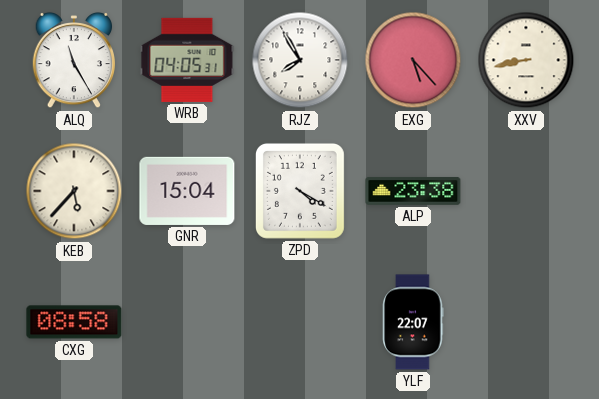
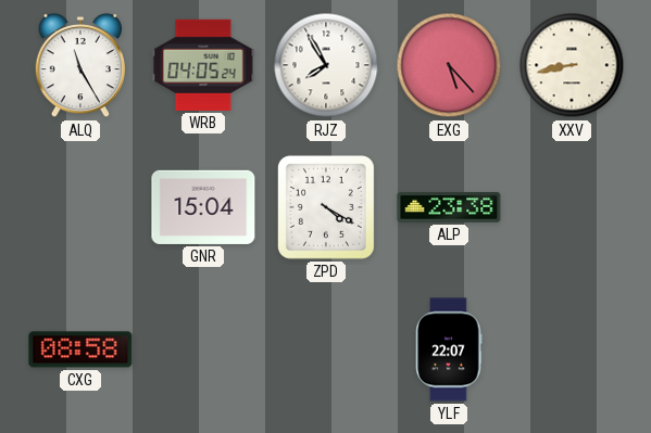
WRB: 04:05:31 -> 04:05:24 (203, 65)
KEB: 5:37 -> none (74, 191)
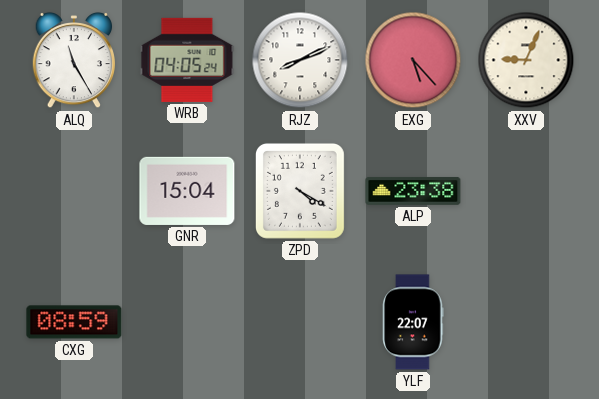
RJZ: 7:55 -> 8:11 (300, 60)
XXV: 8:43 -> 9:04 (526, 60)
CXG: 08:58 -> 08:59 (74, 322)
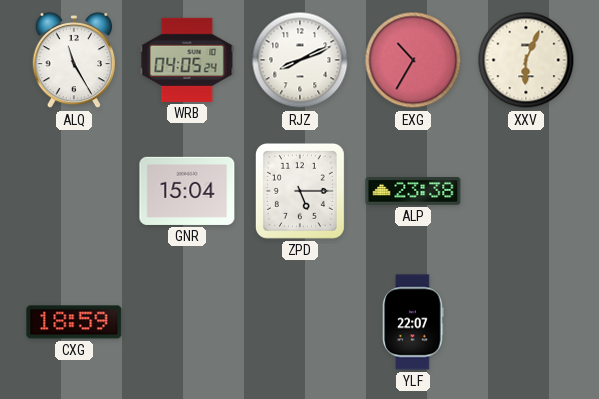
EXG: 5:23 -> 10:35 (413, 60)
XXV: 9:04 -> 6:04 (526, 60)
ZPD: 4:20 -> 5:15 (300, 191)
CXG: 08:59 -> 18:59 (74, 322)
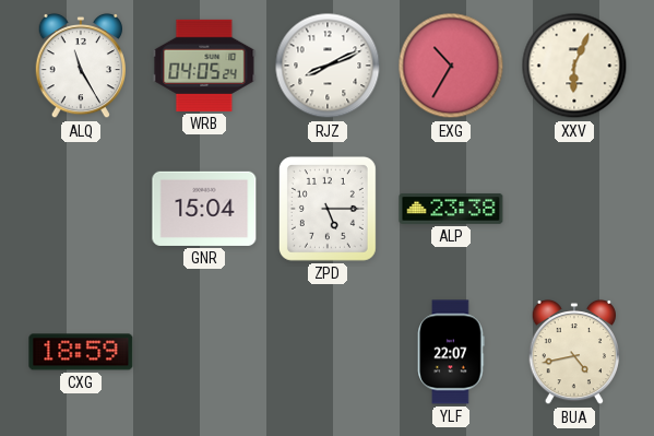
BUA: none -> 4:43 (573, 352)
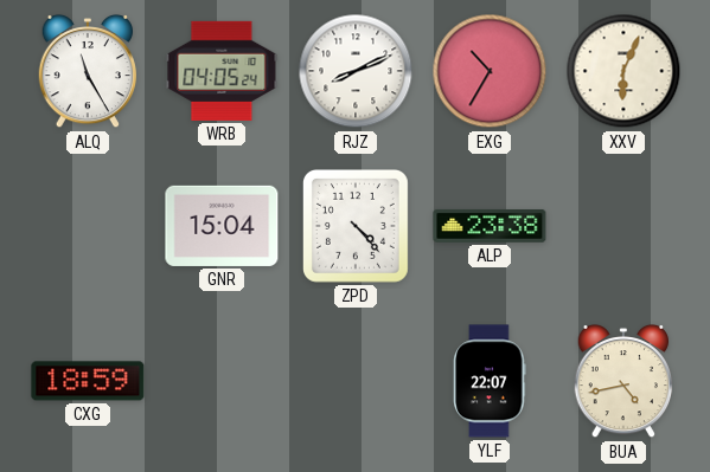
ZPD: 5:15 -> 4:23 (356, 226)
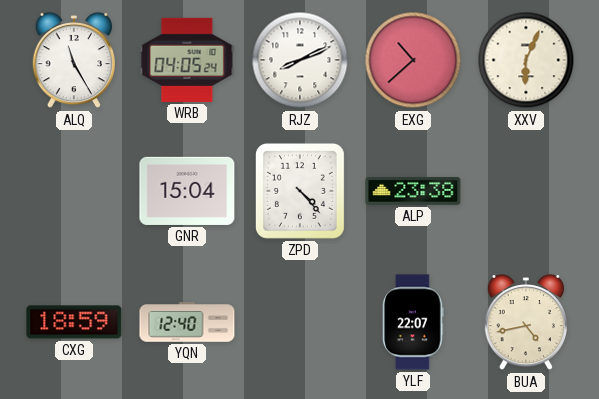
EXG: 10:35 -> 10:38 (413, 60)
YQN: none -> 12:40 (187, 322)
